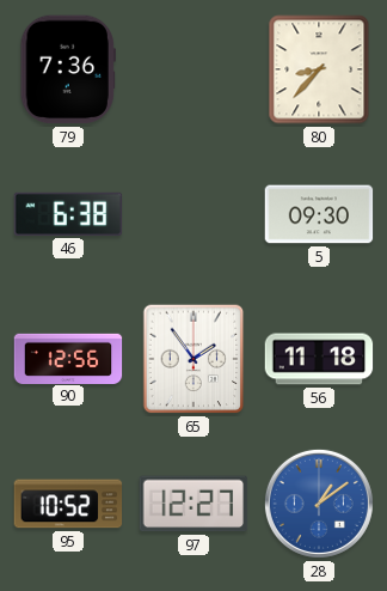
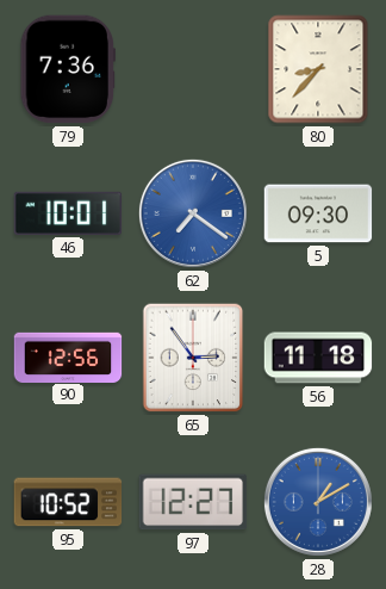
46: 6:38 -> 10:01 (68, 213)
62: none -> 7:21 (193, 213)
65: 1:54 -> 2:54 (193, 358)
28: 1:09 -> 1:10 (318, 502)
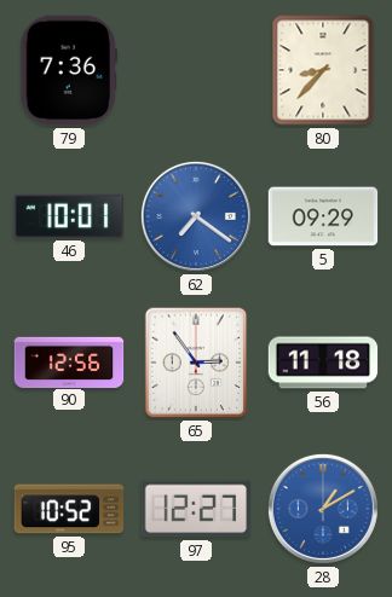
5: 09:30 -> 09:29 (323, 216)
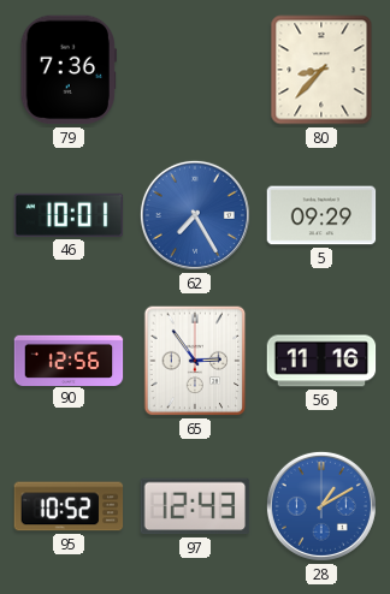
62: 7:21 -> 7:25 (195, 215)
56: 11:18 -> 11:16 (321, 361)
97: 12:27 -> 12:43 (195, 506)
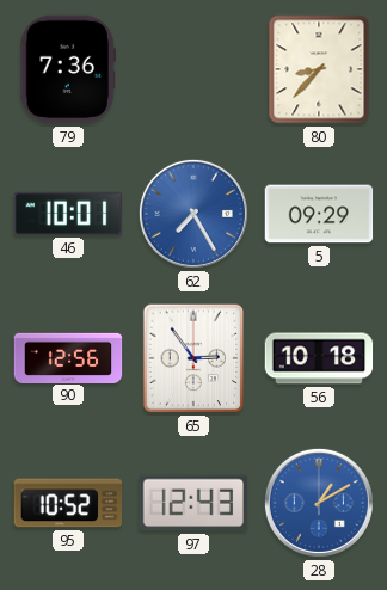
56: 11:16 -> 10:18 (319, 358)
